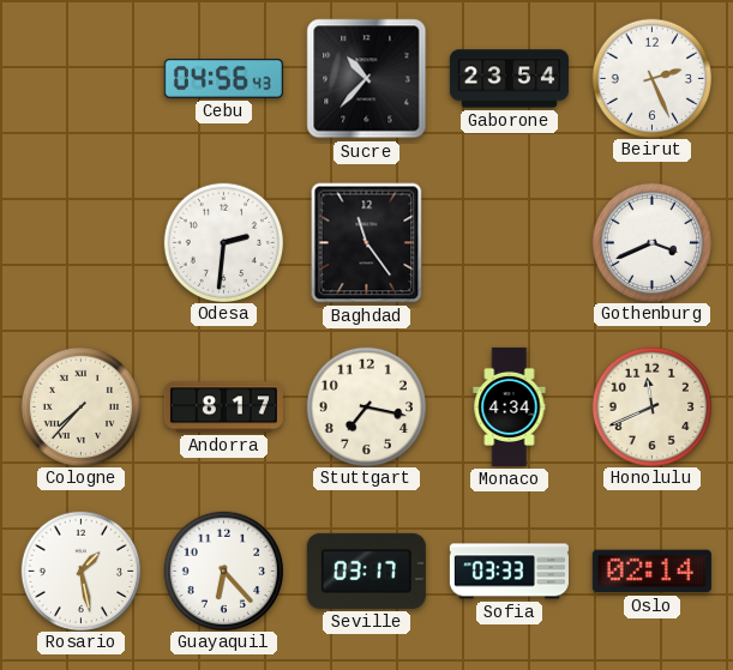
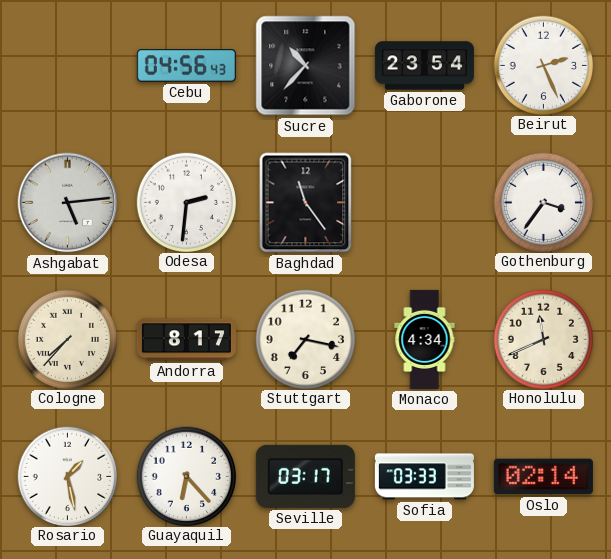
Ashgabat: none -> 5:14 (68, 203)
Gothenburg: 3:41 -> 3:36 (543, 202)
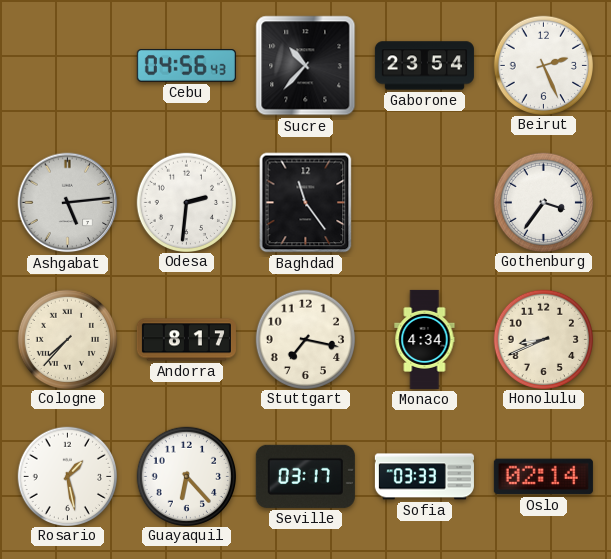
Honolulu: 11:41 -> 8:41 (543, 339)
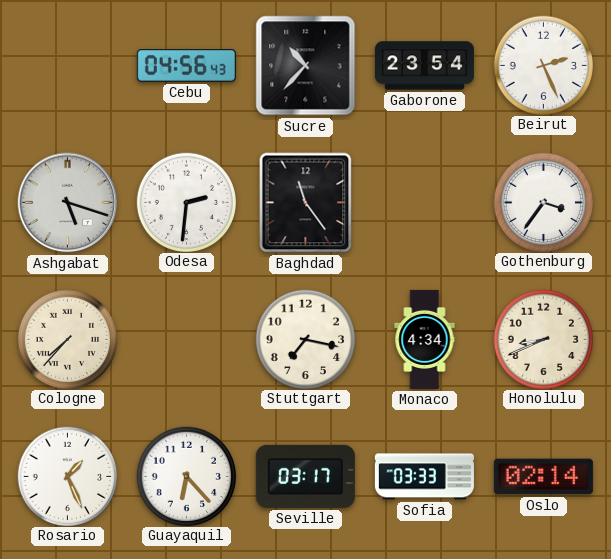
Ashgabat: 5:14 -> 5:18 (68, 203)
Andorra: 8:17 -> none (186, 340)
Rosario: 1:28 -> 1:26 (67, 476)
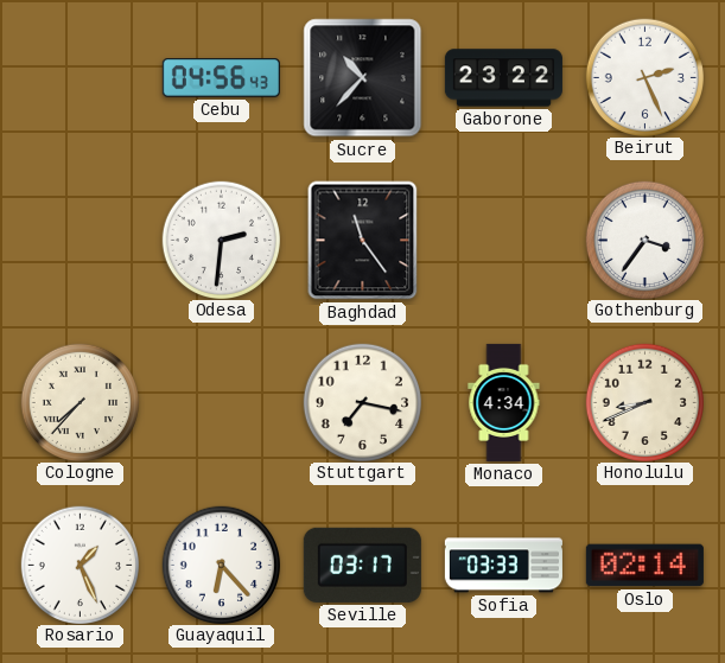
Gaborone: 23:54 -> 23:22 (503, 78)
Ashgabat: 5:18 -> none (68, 203)
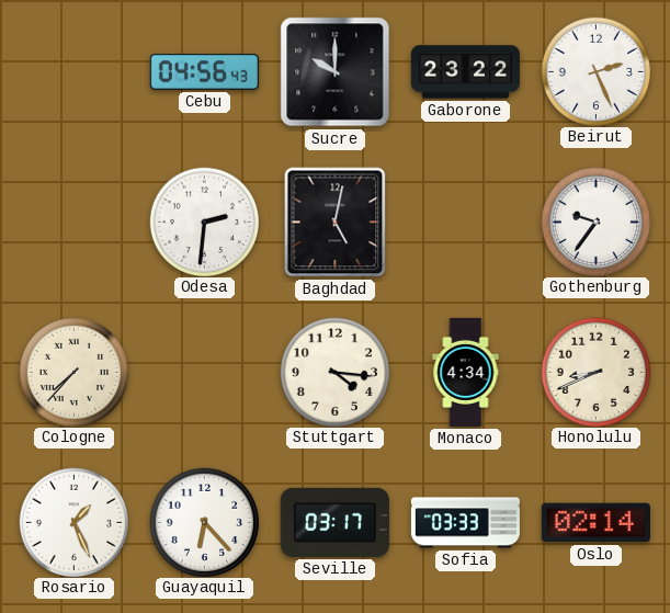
Sucre: 10:37 -> 10:00 (336, 72)
Baghdad: 11:24 -> 5:02 (336, 223)
Gothenburg: 3:36 -> 9:36 (595, 222)
Stuttgart: 7:17 -> 4:16 (334, 372)
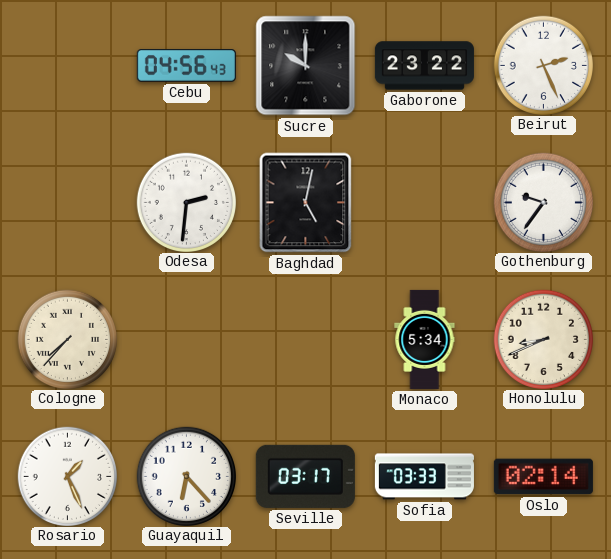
Stuttgart: 4:16 -> none (334, 372)
Monaco: 4:34 -> 5:34 (425, 339)
